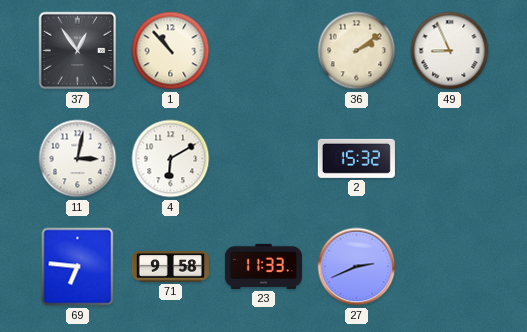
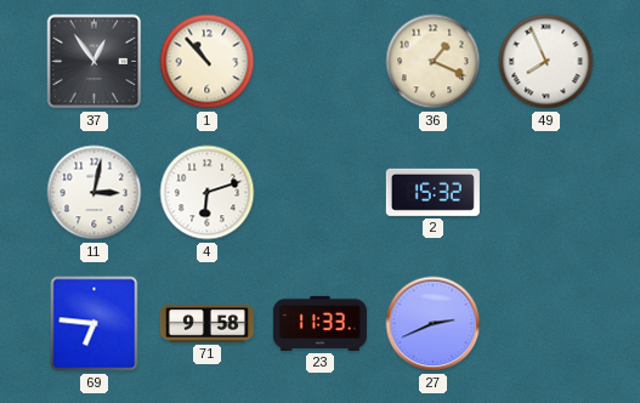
36: 2:09 -> 1:19 (434, 62)
49: 8:56 -> 7:56 (546, 62)
4: 6:10 -> 6:12 (208, 193)
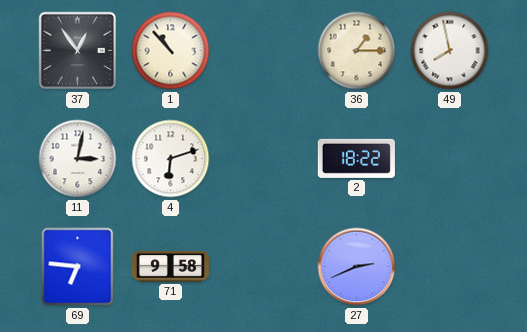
36: 1:19 -> 1:15 (357, 51)
49: 7:56 -> 7:58 (450, 51)
2: 15:32 -> 18:22 (356, 158)
23: 11:33 -> none (319, 323)
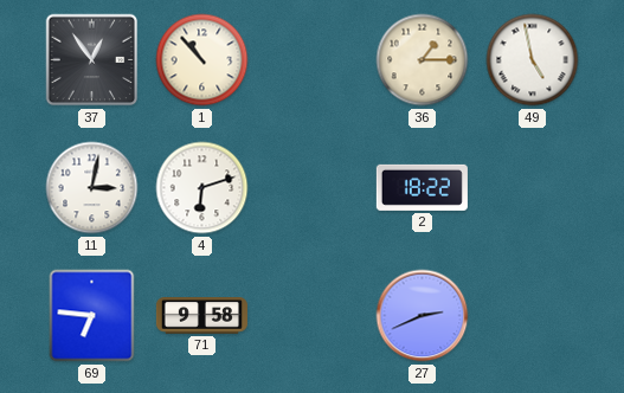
49: 7:58 -> 4:58 (533, 60)
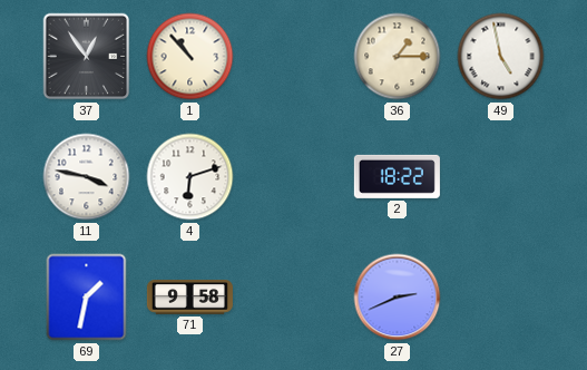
11: 3:02 -> 3:47 (87, 177)
69: 6:46 -> 1:32 (87, 298)
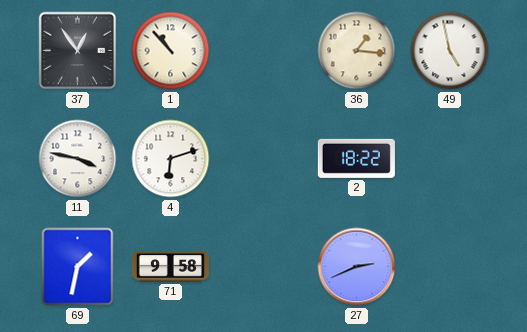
36: 1:15 -> 1:16 (357, 51)
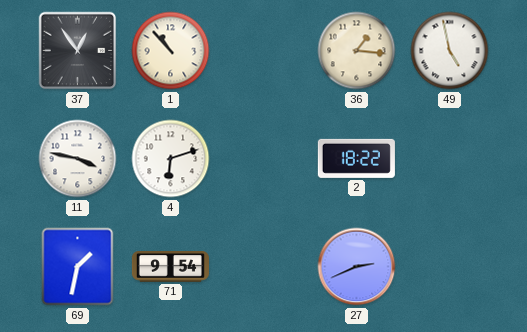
71: 9:58 -> 9:54 (170, 267)
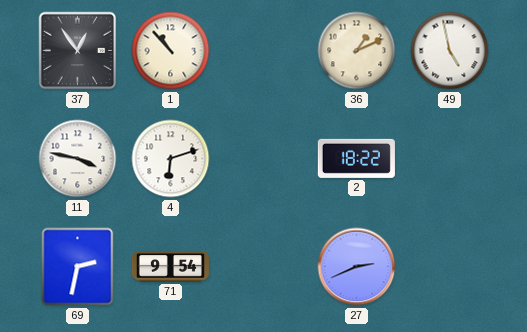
36: 1:16 -> 1:11 (357, 51)
69: 1:32 -> 2:32 (78, 267)
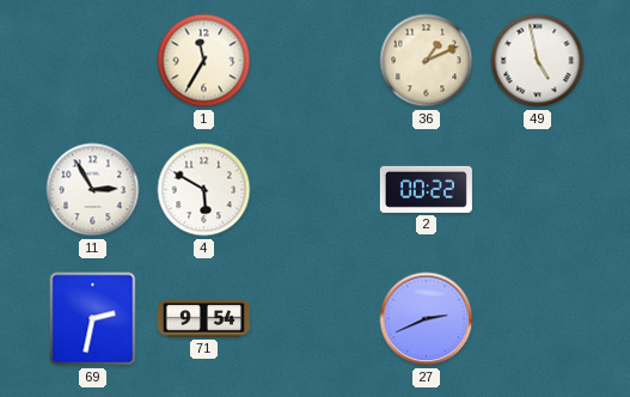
37: 12:54 -> none (78, 51)
1: 10:53 -> 11:35 (204, 61)
11: 3:47 -> 2:55 (93, 190)
4: 6:12 -> 5:50 (204, 190)
2: 18:22 -> 00:22 (426, 189)
